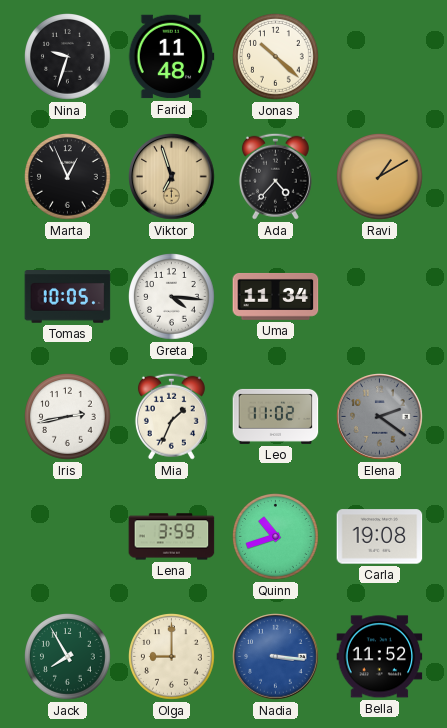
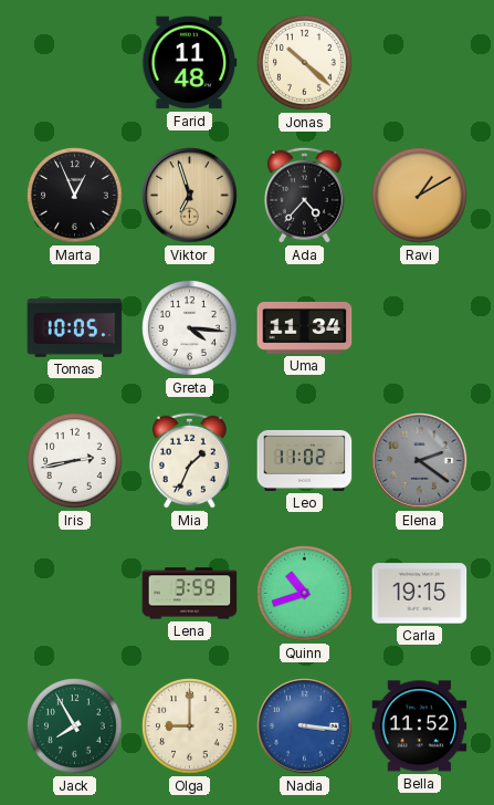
Nina: 9:33 -> none (68, 57)
Carla: 19:08 -> 19:15 (420, 594)
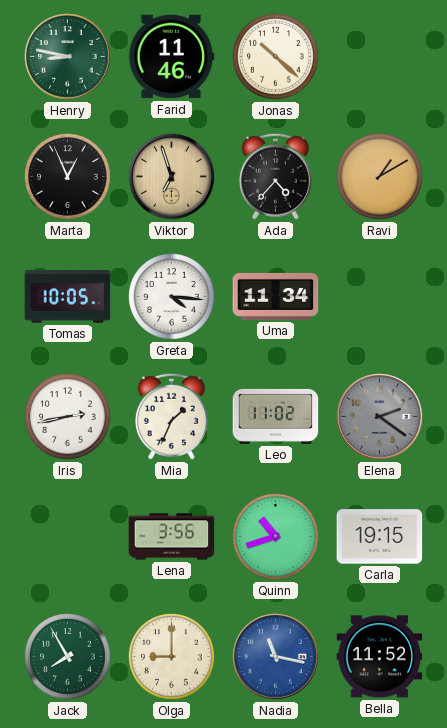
Henry: none -> 8:47 (68, 57)
Farid: 11:48 -> 11:46 (171, 57)
Lena: 3:59 -> 3:56 (172, 537)
Nadia: 3:16 -> 11:17 (276, 657)
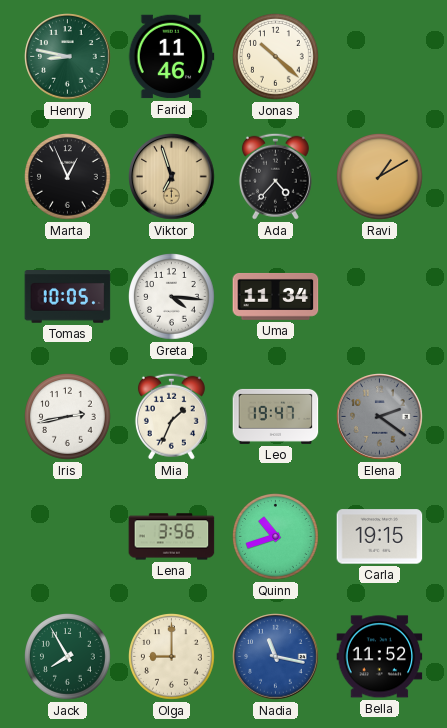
Leo: 11:02 -> 19:47 (276, 416)
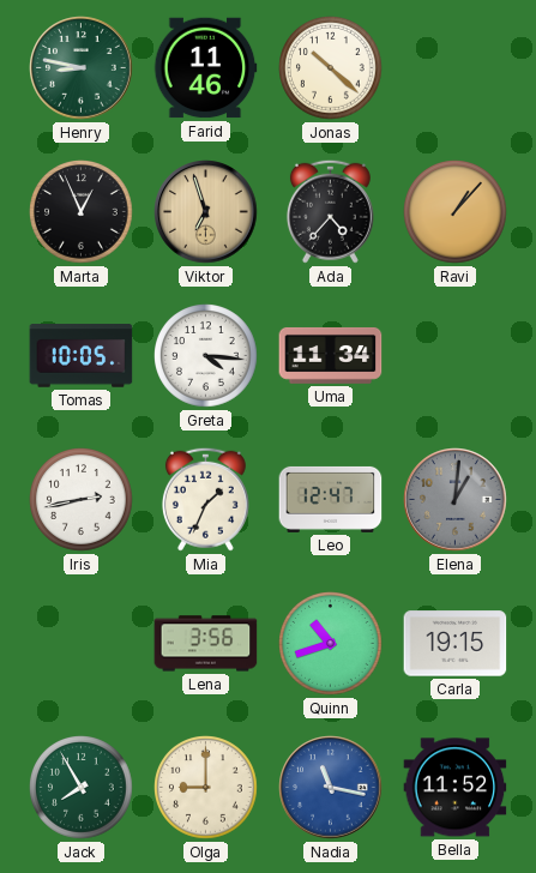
Ravi: 1:10 -> 1:07 (456, 212)
Leo: 19:47 -> 12:47 (331, 499)
Elena: 2:21 -> 1:01 (456, 500)
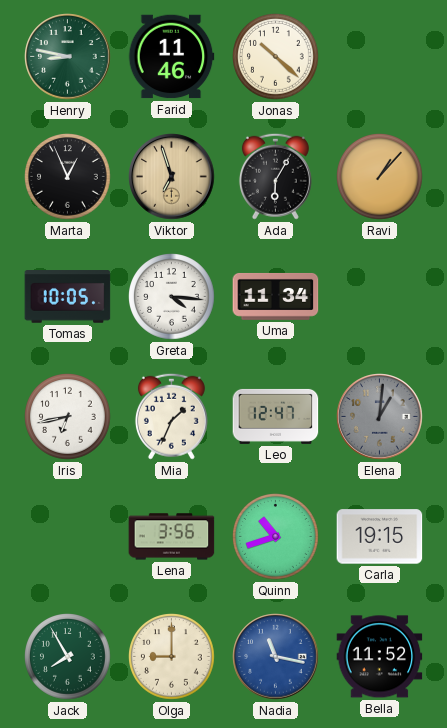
Ada: 4:37 -> 6:05 (275, 176)
Iris: 2:43 -> 6:43 (68, 417)
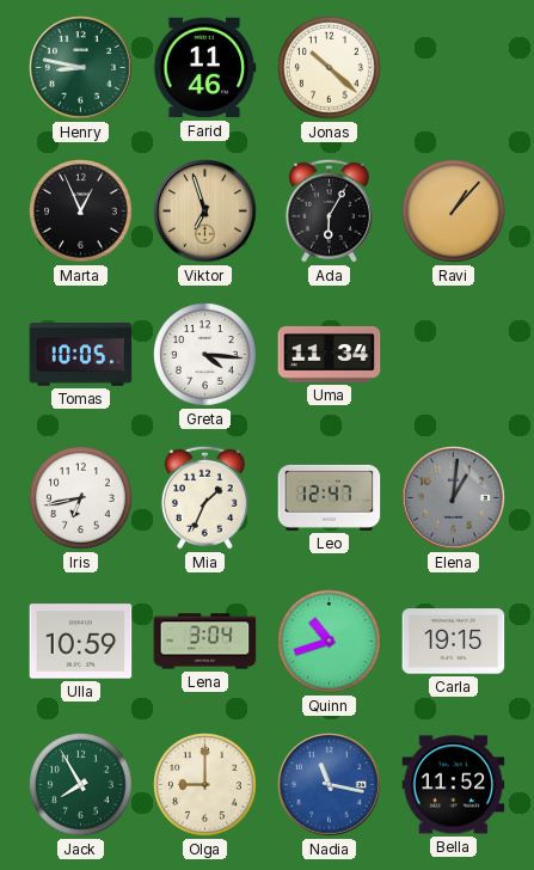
Ulla: none -> 10:59 (81, 642)
Lena: 3:56 -> 3:04 (205, 642)
